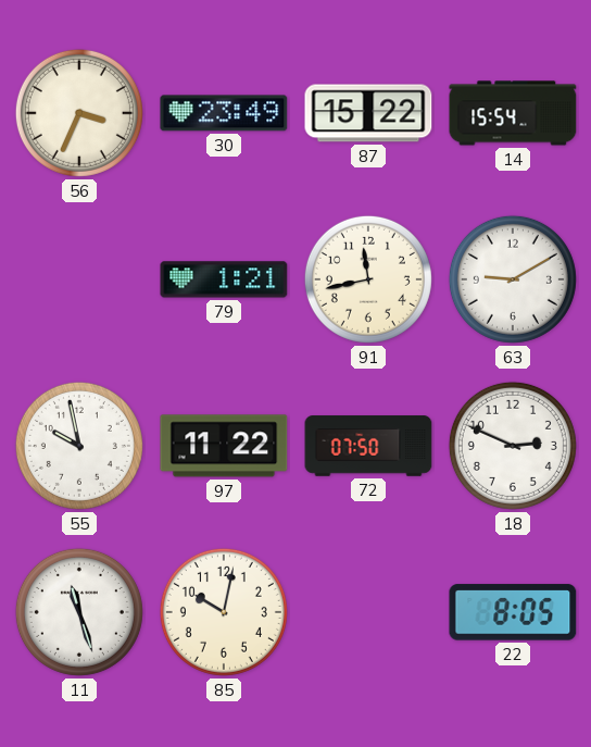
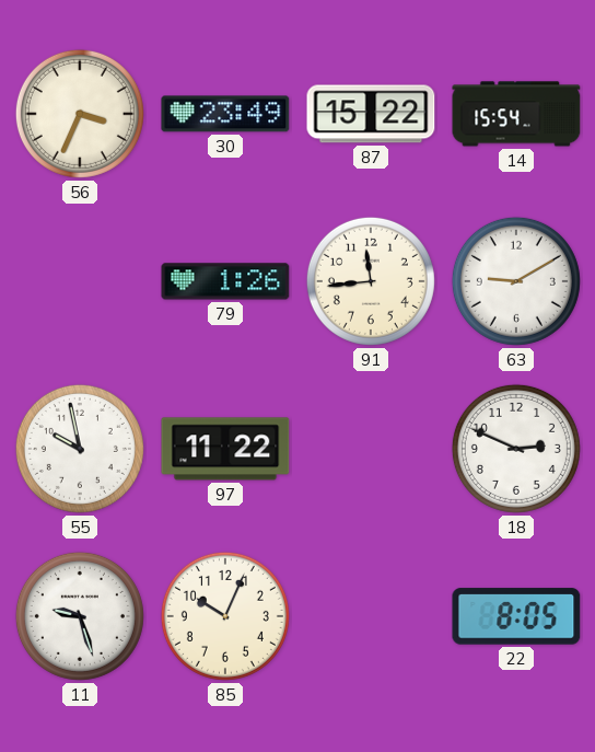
79: 1:21 -> 1:26 (225, 281)
91: 11:43 -> 11:44 (371, 281)
72: 07:50 -> none (368, 446)
11: 11:27 -> 9:27 (80, 616)
85: 10:02 -> 10:04 (225, 616)
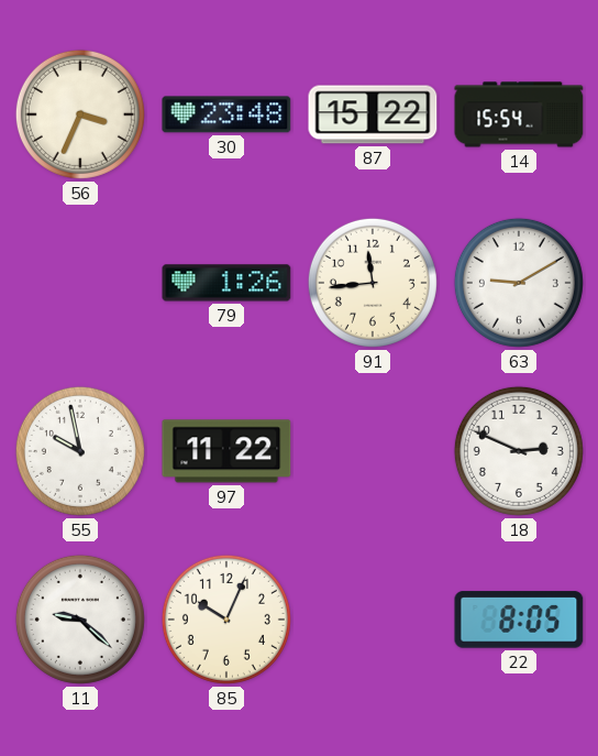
30: 23:49 -> 23:48 (226, 114)
11: 9:27 -> 9:22 (80, 620)
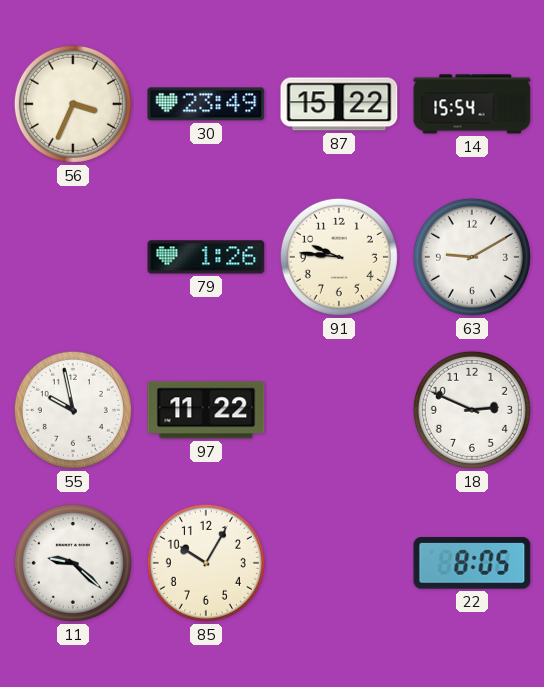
30: 23:48 -> 23:49 (206, 104)
91: 11:44 -> 9:46 (339, 257)
85: 10:04 -> 10:05 (206, 563)
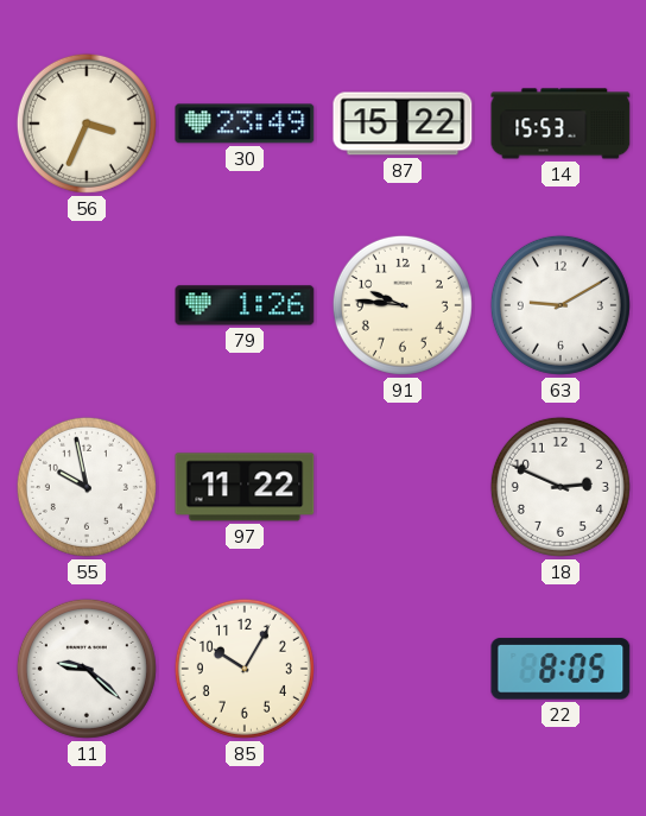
14: 15:54 -> 15:53 (560, 124)
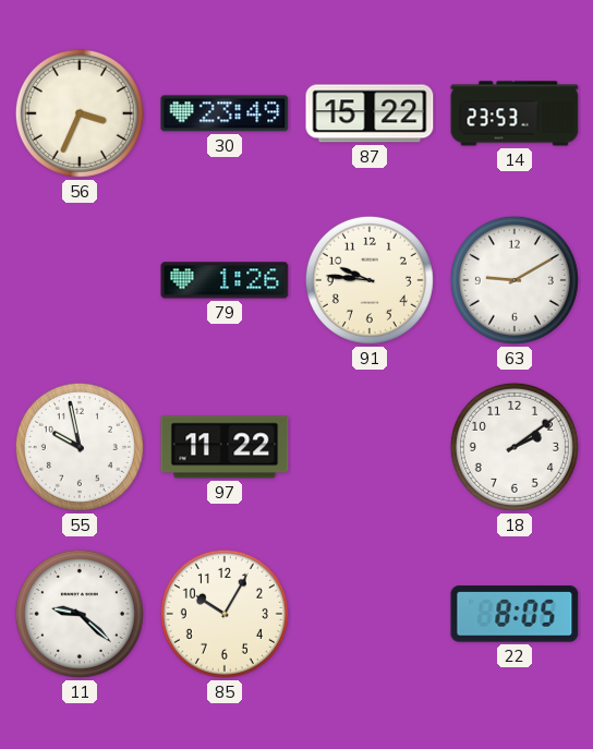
14: 15:53 -> 23:53 (515, 113)
18: 2:49 -> 2:09 (515, 447)
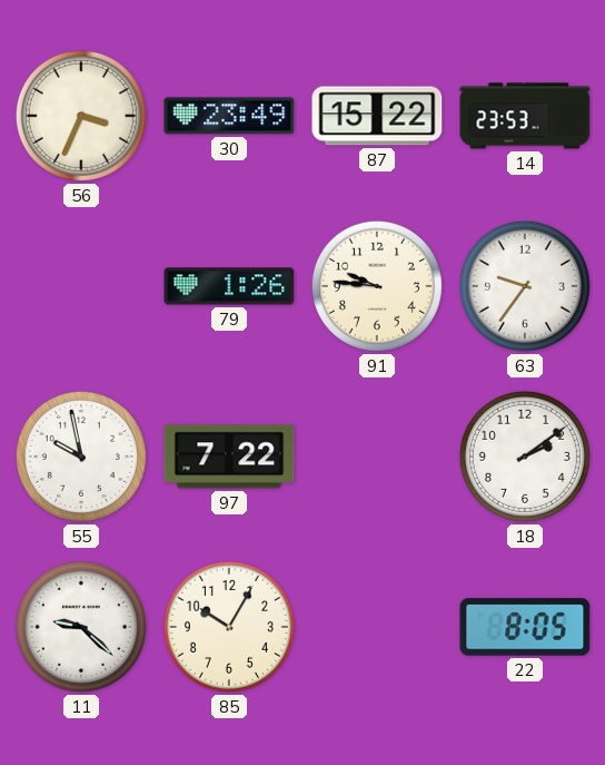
63: 9:10 -> 9:36 (525, 286)
97: 11:22 -> 7:22 (229, 457)
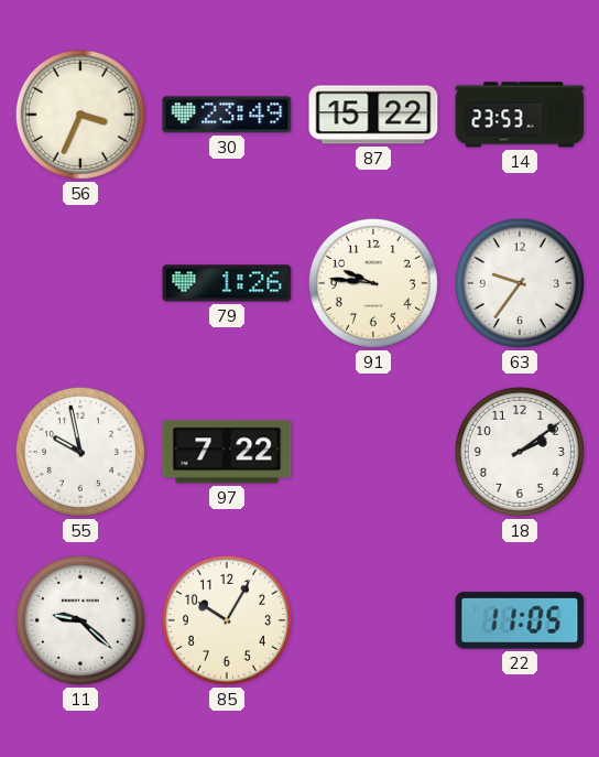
22: 8:05 -> 11:05 (520, 620)
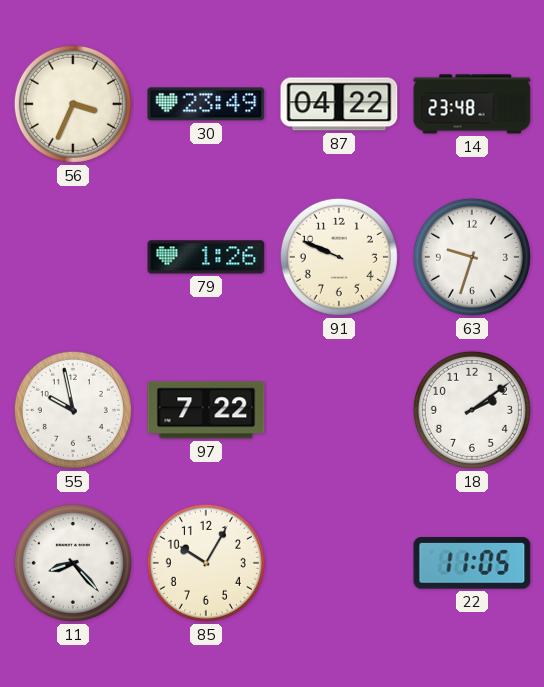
87: 15:22 -> 04:22 (339, 104)
14: 23:53 -> 23:48 (472, 104)
91: 9:46 -> 9:49 (339, 257)
63: 9:36 -> 9:33 (472, 257)
11: 9:22 -> 8:23 (73, 563)
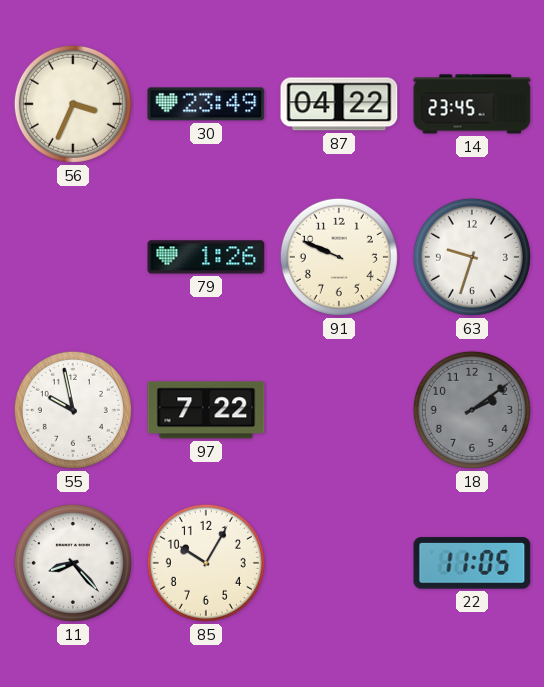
14: 23:48 -> 23:45 (472, 104)
18 dial: white -> grey (472, 410)
